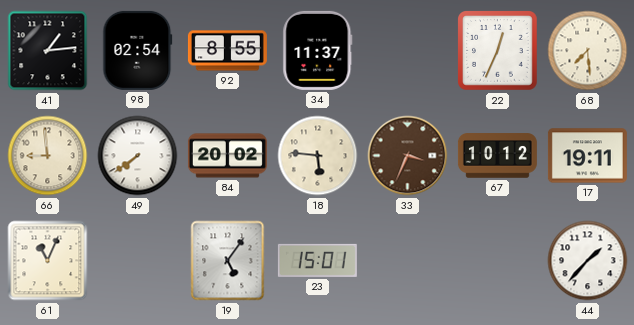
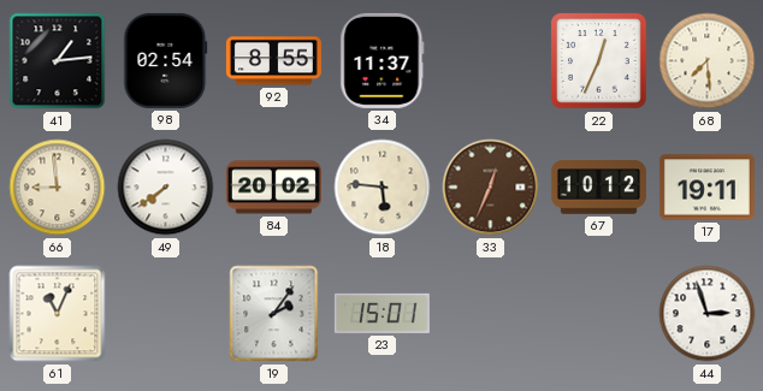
33: 3:34 -> 12:34 (491, 188)
19: 5:06 -> 2:06 (274, 314)
44: 1:37 -> 2:57 (708, 314)
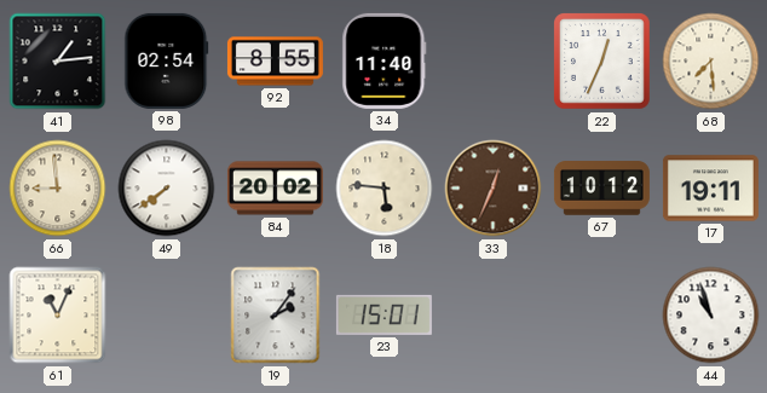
34: 11:37 -> 11:40 (385, 60)
44: 2:57 -> 10:57 (711, 316)
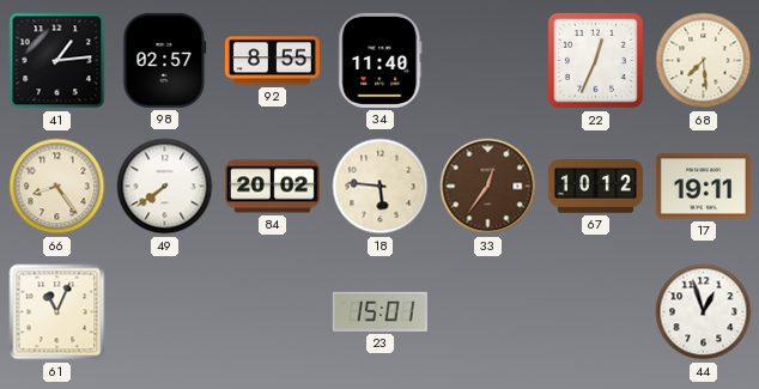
98: 02:54 -> 02:57 (165, 60)
66: 8:59 -> 8:24 (57, 187)
33: 12:34 -> 12:36 (488, 187)
19: 2:06 -> none (276, 316)
44: 10:57 -> 12:57 (704, 312)
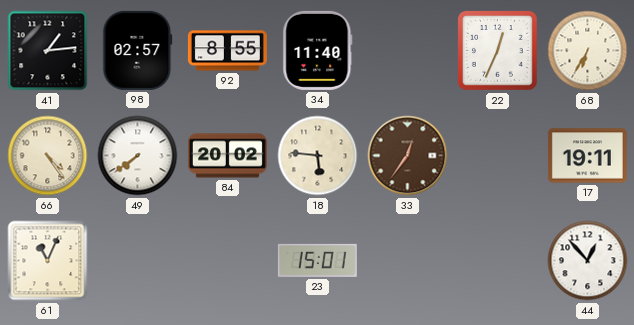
68: 7:29 -> 6:35 (588, 51)
66: 8:24 -> 4:24 (48, 156)
67: 10:12 -> none (595, 187)
44: 12:57 -> 12:53 (588, 261)
